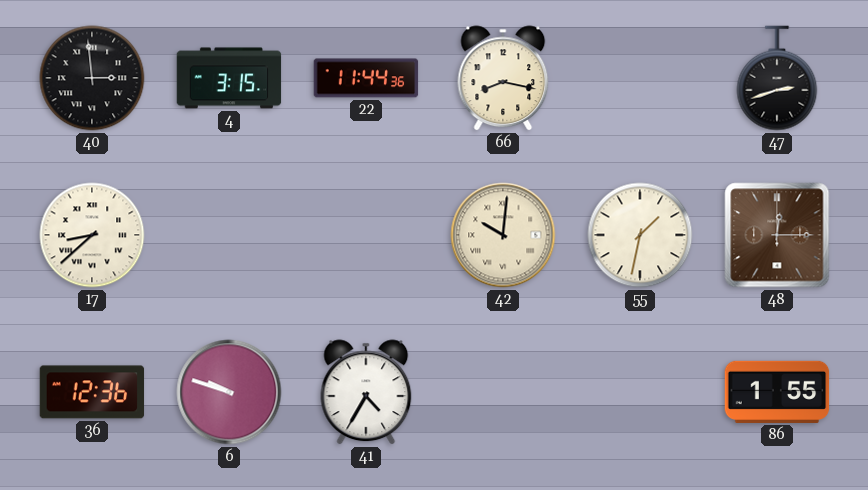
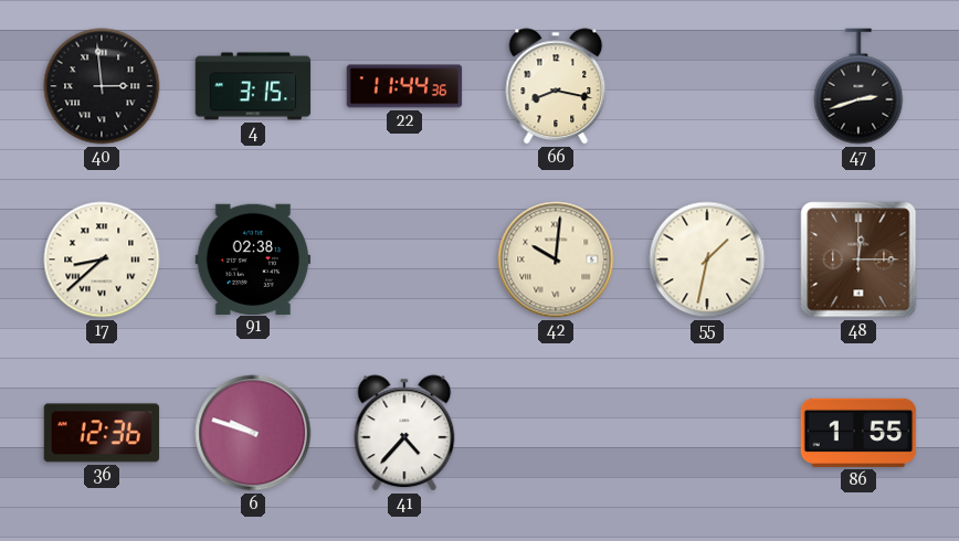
91: none -> 02:38 (253, 258)
41: 4:35 -> 4:37 (404, 433)
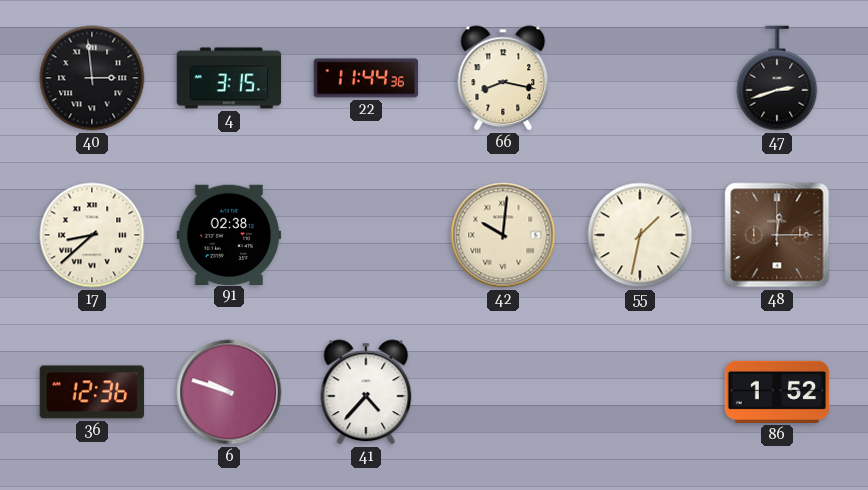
86: 1:55 -> 1:52 (777, 392)
